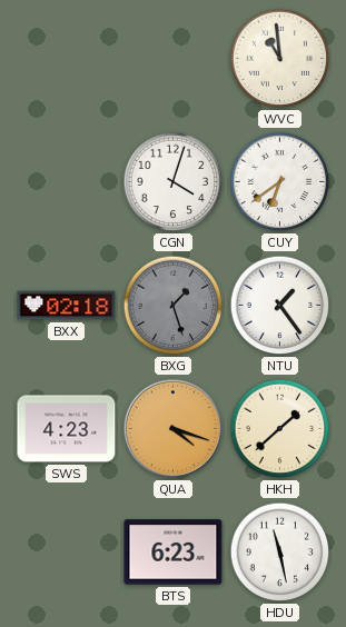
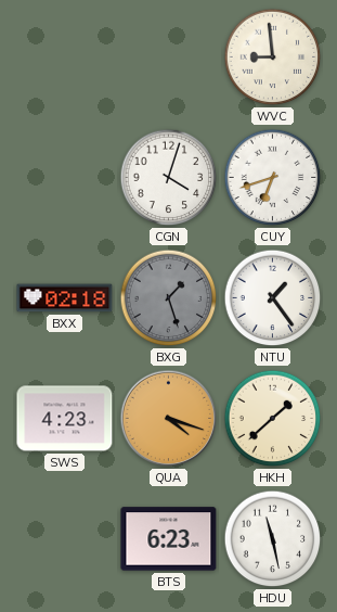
WVC: 10:59 -> 8:59 (273, 58)
CUY: 6:39 -> 6:42 (273, 178)
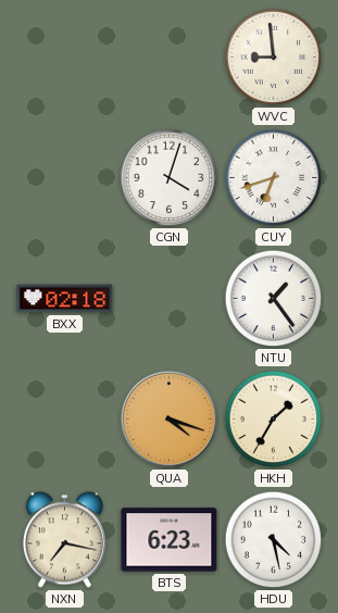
BXG: 1:27 -> none (169, 298)
SWS: 4:23 -> none (65, 419)
HKH: 1:38 -> 1:35 (274, 420)
NXN: none -> 7:17 (64, 540)
HDU: 11:28 -> 4:28 (274, 540)
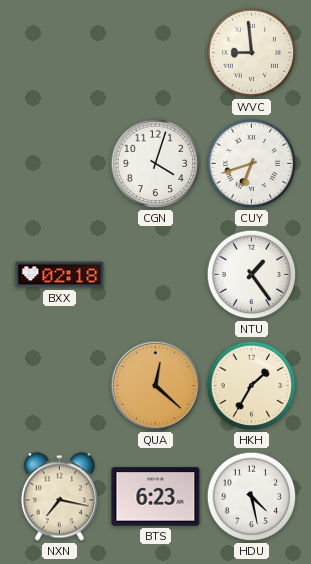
QUA: 4:18 -> 12:22 (156, 386)
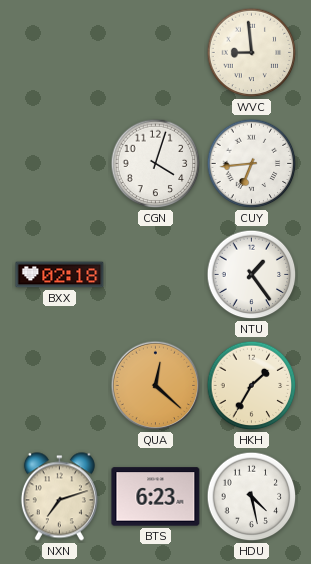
CUY: 6:42 -> 6:44 (252, 164)
NXN: 7:17 -> 7:12 (59, 497)
